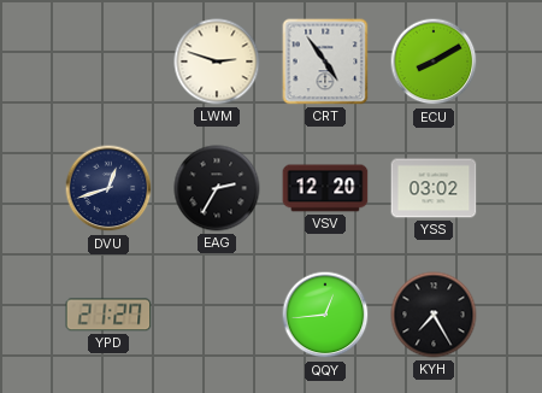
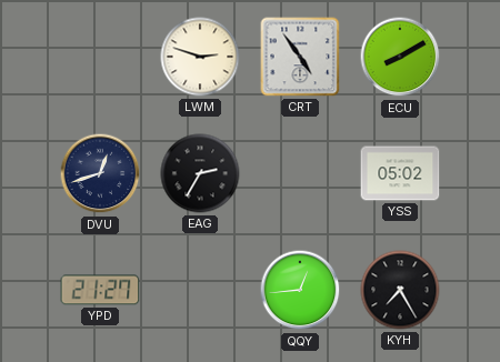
VSV: 12:20 -> none (325, 188)
YSS: 03:02 -> 05:02 (400, 173)
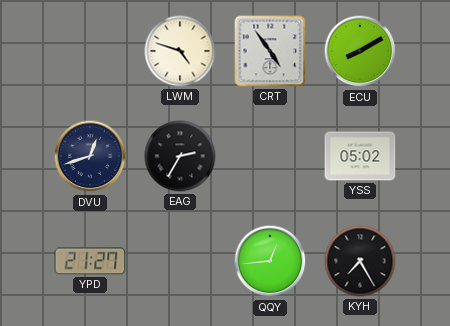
LWM: 2:48 -> 4:48 (180, 51)
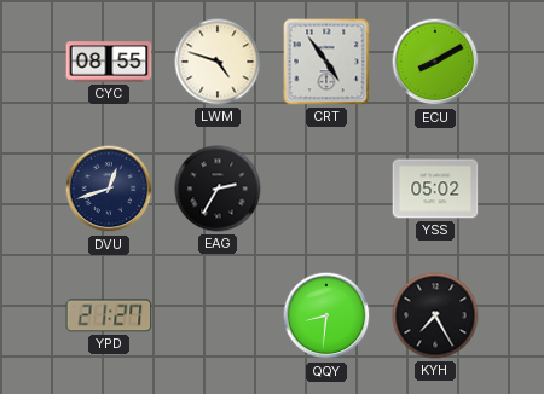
CYC: none -> 08:55 (109, 62)
QQY: 12:44 -> 8:31 (326, 315)
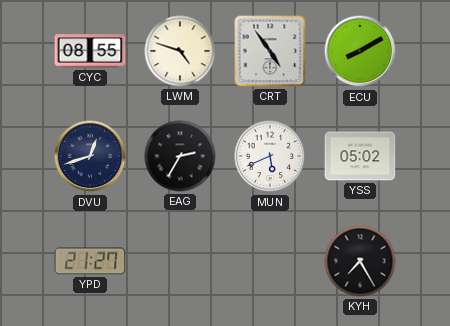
MUN: none -> 5:41 (270, 156)
QQY: 8:31 -> none (326, 315)
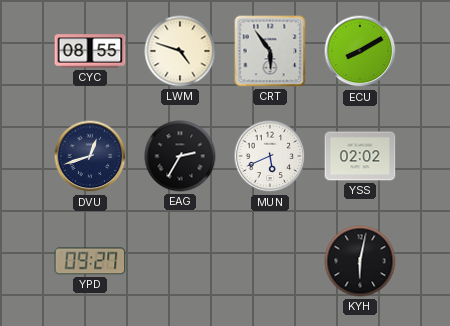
CRT: 4:54 -> 5:54 (270, 51)
YSS: 05:02 -> 02:02 (360, 156)
YPD: 21:27 -> 09:27 (90, 261)
KYH: 7:25 -> 6:02 (360, 261)
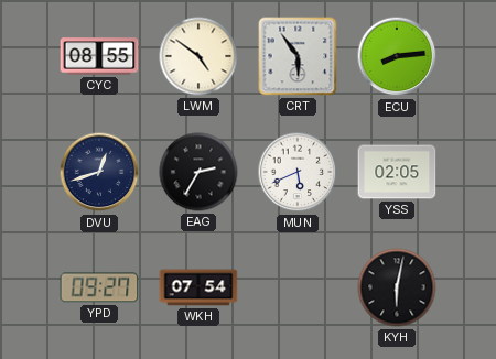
LWM: 4:48 -> 4:51 (198, 56)
ECU: 8:10 -> 8:14 (397, 56)
YSS: 02:02 -> 02:05 (397, 172)
WKH: none -> 07:54 (198, 287)
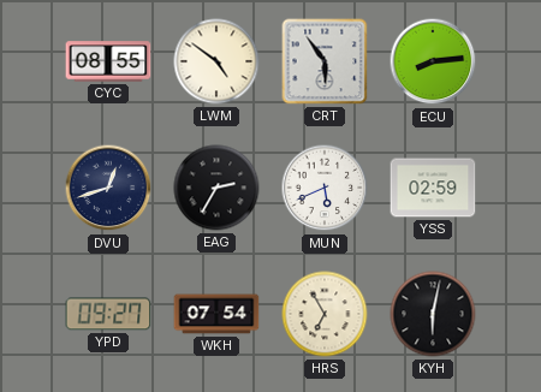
YSS: 02:05 -> 02:59 (433, 188)
HRS: none -> 6:55 (325, 314)
